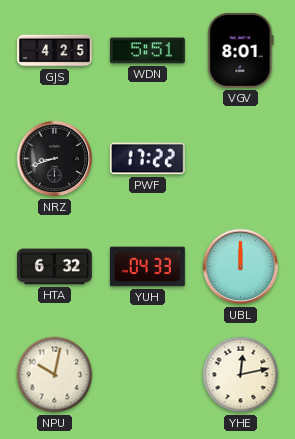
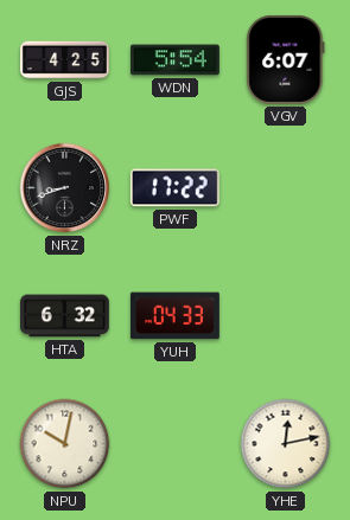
WDN: 5:51 -> 5:54 (174, 60)
VGV: 8:01 -> 6:07 (286, 59)
UBL: 12:00 -> none (241, 267)
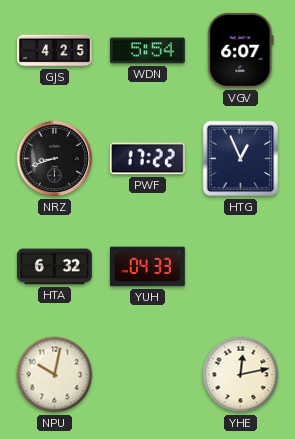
HTG: none -> 12:56 (241, 159)
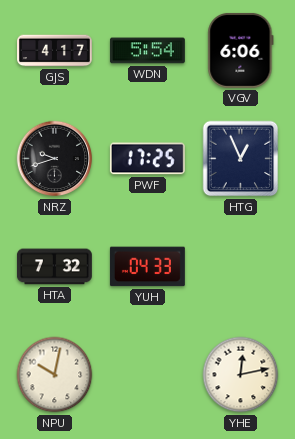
GJS: 4:25 -> 4:17 (55, 51)
VGV: 6:07 -> 6:06 (241, 50)
NRZ: 8:42 -> 9:42 (55, 159)
PWF: 17:22 -> 17:25 (147, 159)
HTA: 6:32 -> 7:32 (54, 267)
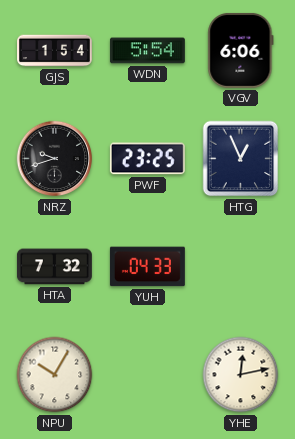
GJS: 4:17 -> 1:54 (55, 51)
PWF: 17:25 -> 23:25 (147, 159)
NPU: 10:02 -> 10:05 (55, 375)
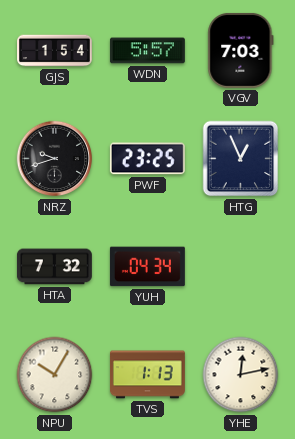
WDN: 5:54 -> 5:57 (147, 51)
VGV: 6:06 -> 7:03 (241, 50)
YUH: 04:33 -> 04:34 (147, 267)
TVS: none -> 1:13 (147, 375)
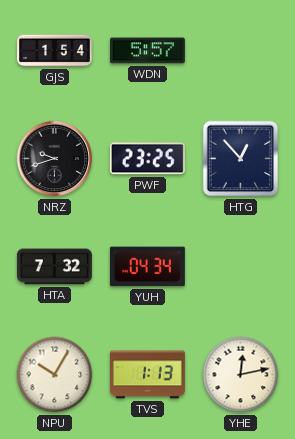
VGV: 7:03 -> none (241, 50)
HTG: 12:56 -> 12:53 (241, 159)
